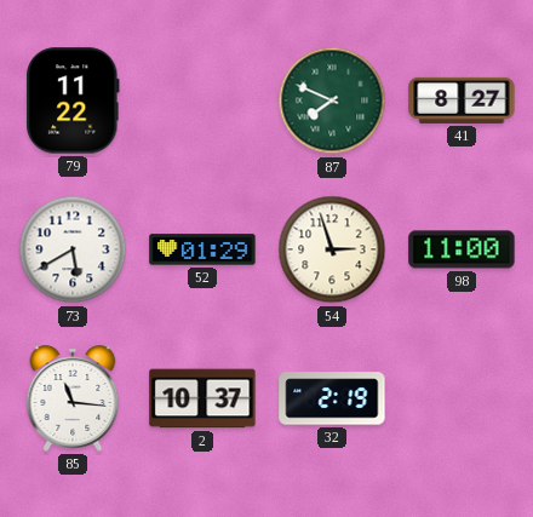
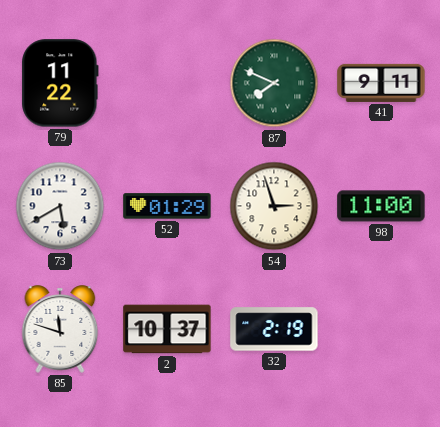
41: 8:27 -> 9:11 (381, 83)
85: 11:16 -> 11:48 (60, 329)
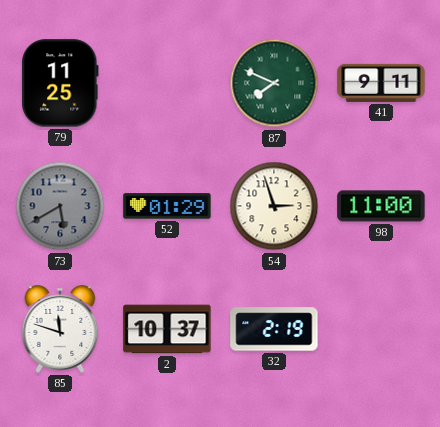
79: 11:22 -> 11:25 (60, 83)
73 dial: white -> grey (60, 206)
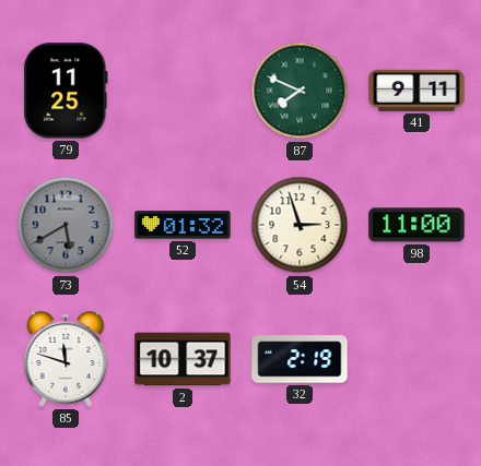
52: 01:29 -> 01:32 (183, 225)
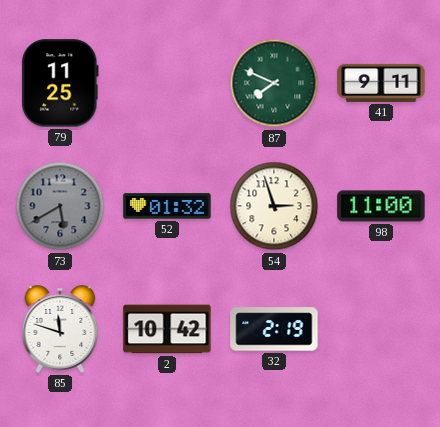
2: 10:37 -> 10:42 (167, 329)
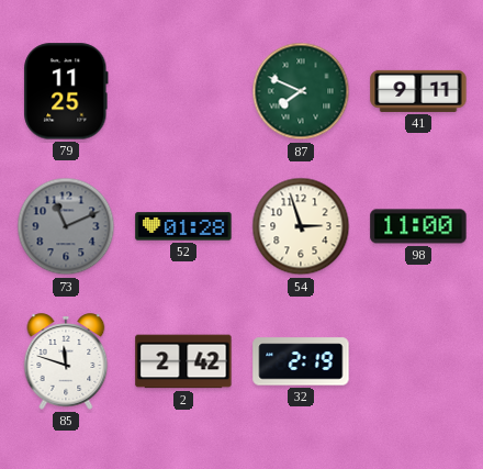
73: 5:40 -> 11:11 (66, 226)
52: 01:32 -> 01:28 (183, 226)
2: 10:42 -> 2:42 (183, 361)
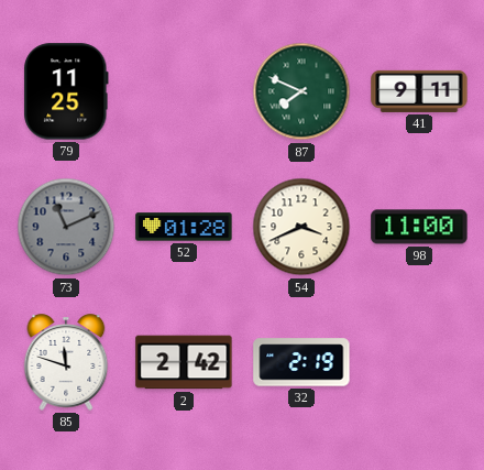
54: 2:57 -> 3:41 (301, 227)
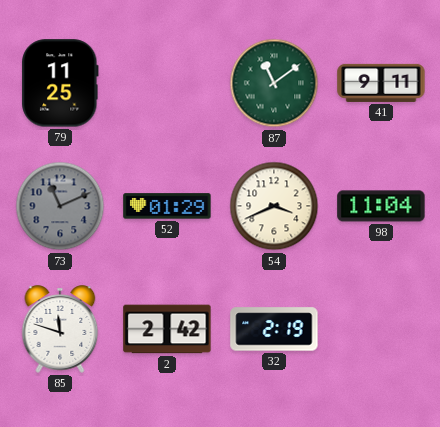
87: 7:49 -> 11:09 (274, 83)
52: 01:28 -> 01:29 (167, 206)
98: 11:00 -> 11:04 (381, 206)
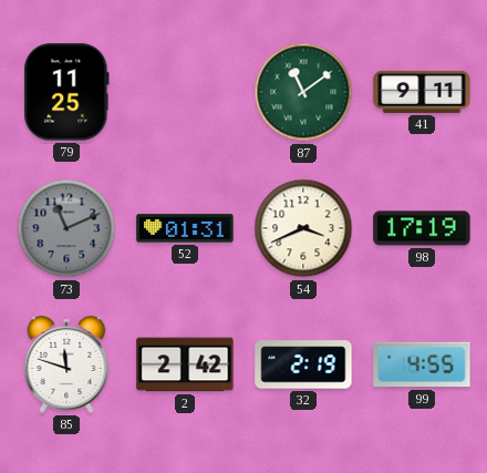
52: 01:29 -> 01:31 (185, 228)
98: 11:04 -> 17:19 (422, 228)
99: none -> 4:55 (422, 364)
